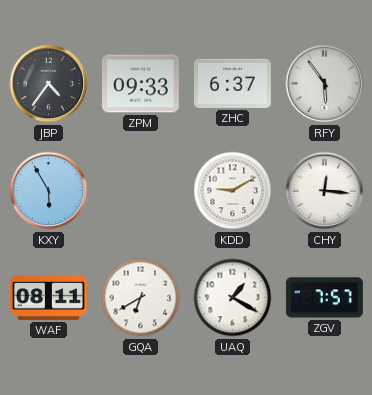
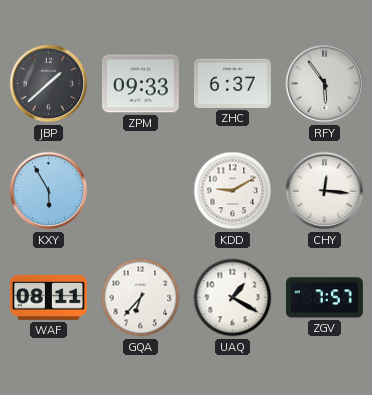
JBP: 4:36 -> 1:38 (49, 84)
GQA: 6:40 -> 6:37 (141, 298)
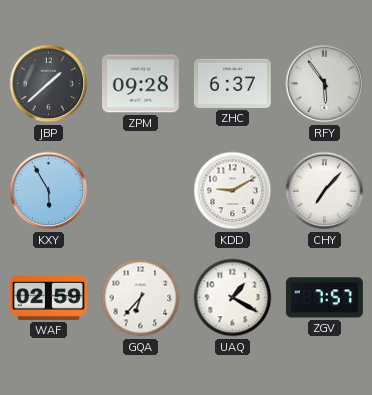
ZPM: 09:33 -> 09:28 (140, 84)
CHY: 12:16 -> 7:07 (325, 191)
WAF: 08:11 -> 02:59 (48, 297)
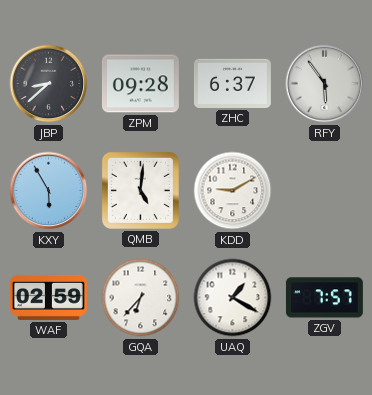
JBP: 1:38 -> 8:38 (49, 84)
QMB: none -> 5:01 (140, 190)
CHY: 7:07 -> none (325, 191)
